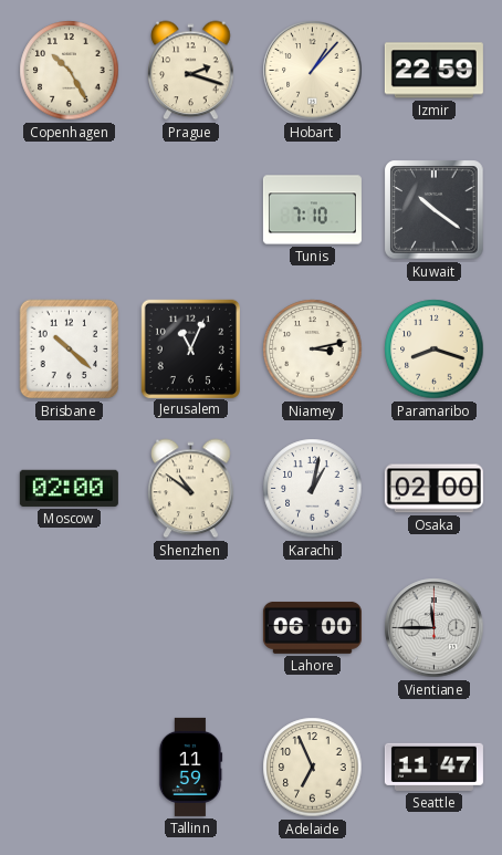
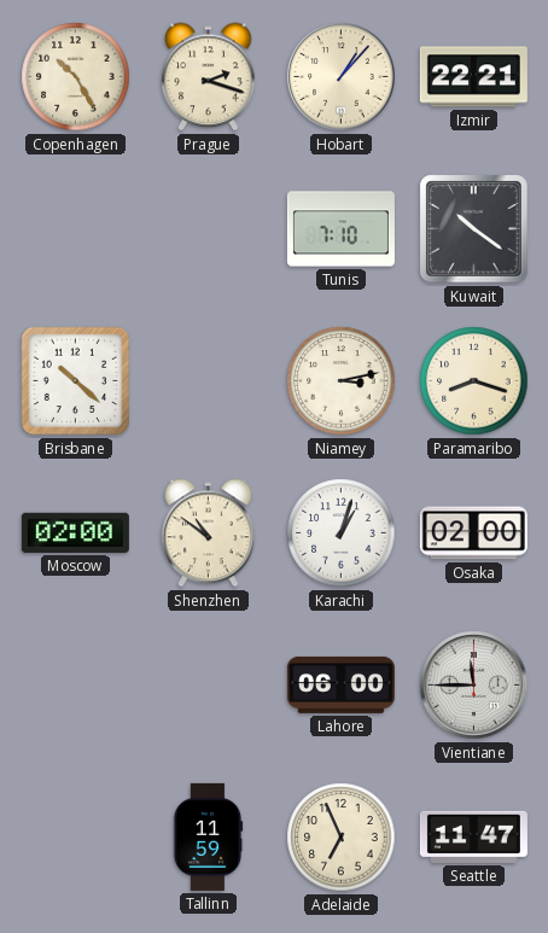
Izmir: 22:59 -> 22:21 (473, 77)
Jerusalem: 11:04 -> none (190, 348)
Karachi: 1:02 -> 1:03 (342, 533)
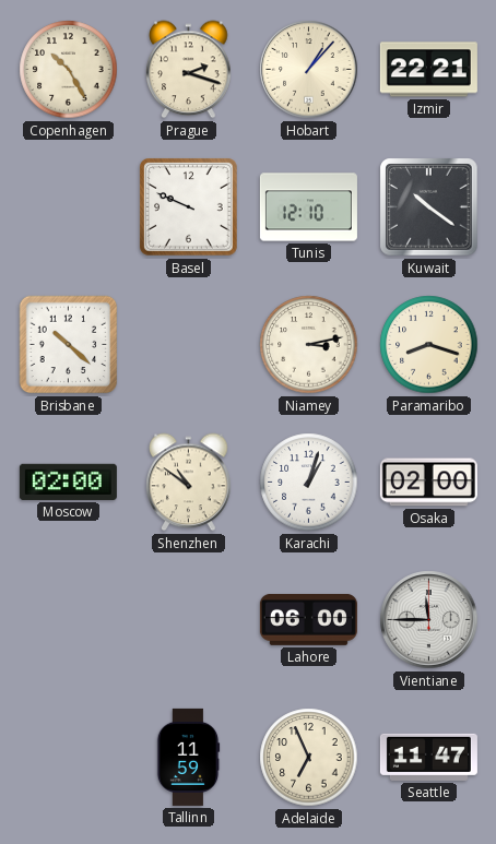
Basel: none -> 9:49 (189, 207)
Tunis: 7:10 -> 12:10 (308, 207)
